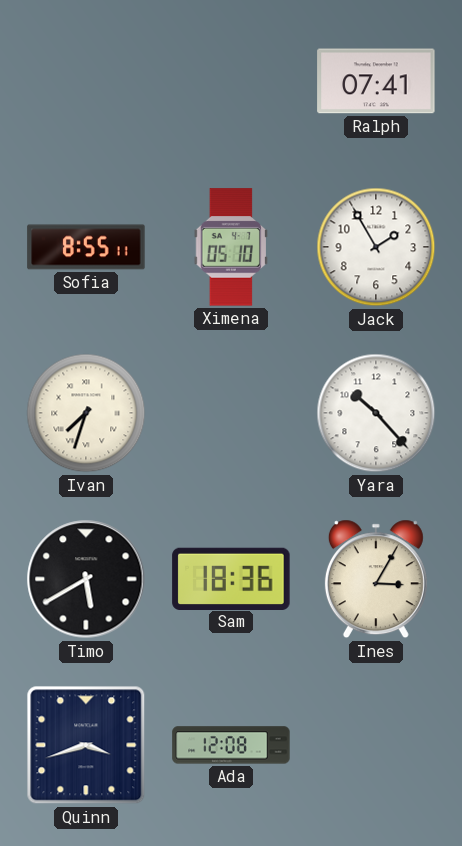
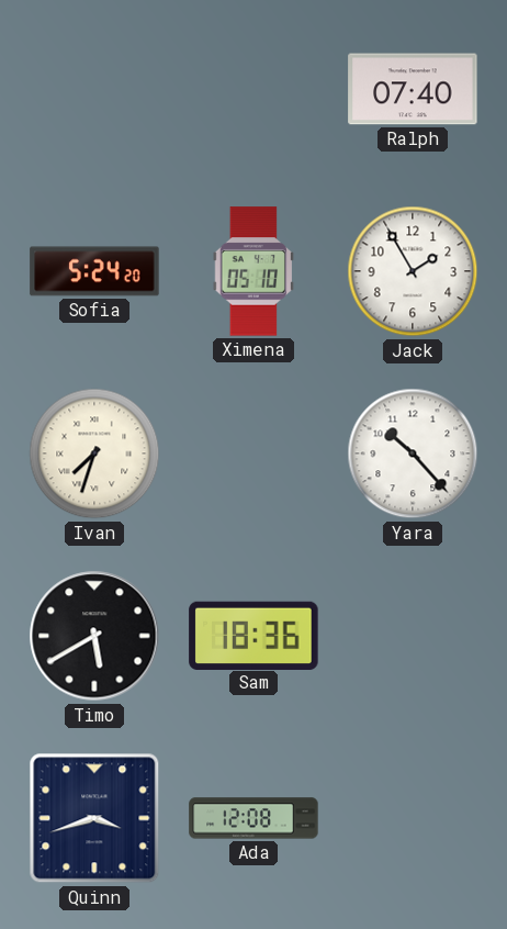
Ralph: 07:41 -> 07:40 (413, 89)
Sofia: 8:55 -> 5:24 (94, 271)
Ines: 3:05 -> none (376, 579)
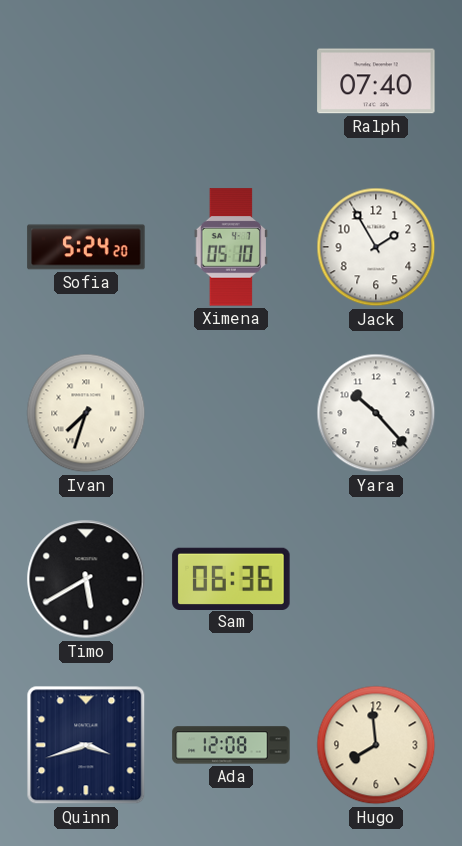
Sam: 18:36 -> 06:36 (231, 578)
Hugo: none -> 7:59 (376, 745)
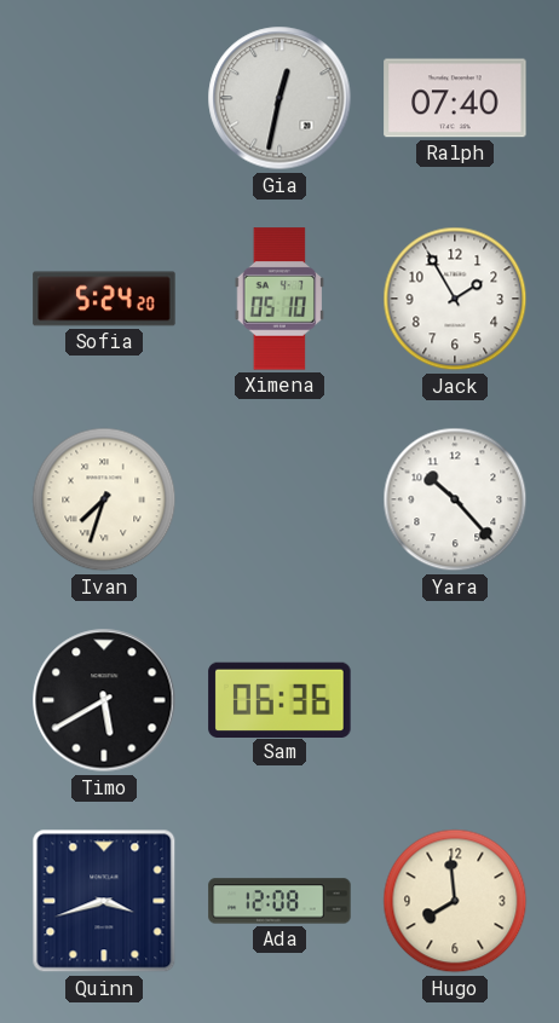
Gia: none -> 12:32 (279, 98)
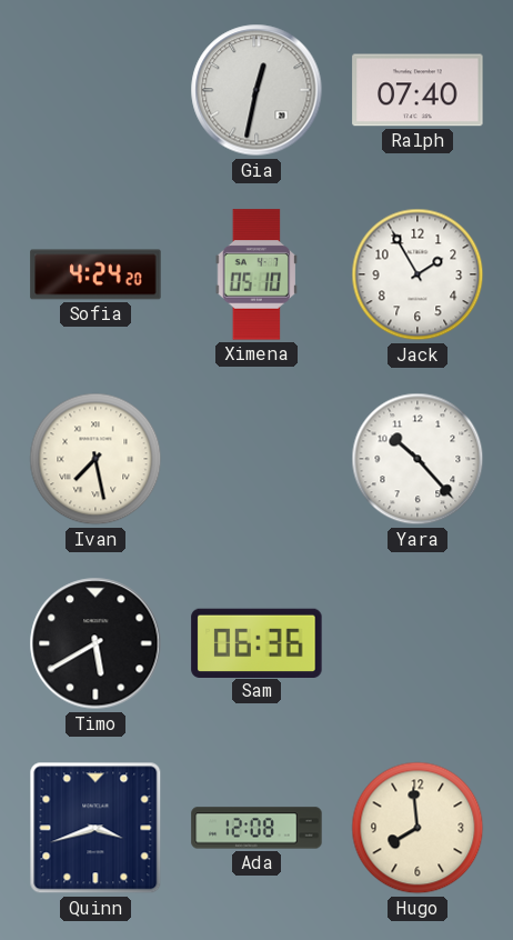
Sofia: 5:24 -> 4:24 (95, 274)
Ivan: 7:33 -> 7:28 (95, 459)
